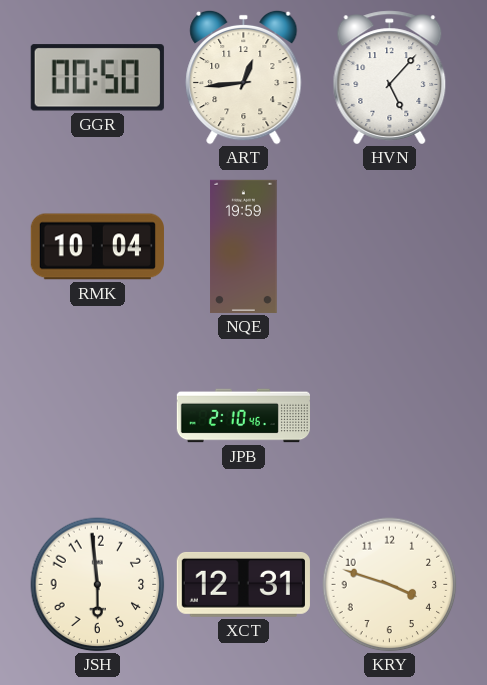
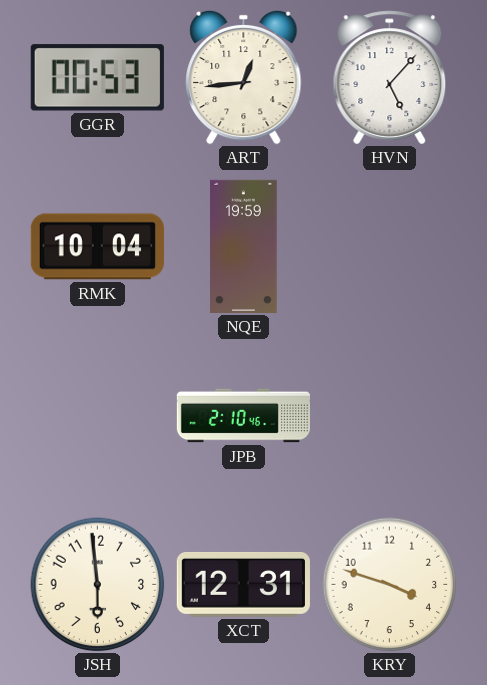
GGR: 00:50 -> 00:53 (97, 78)
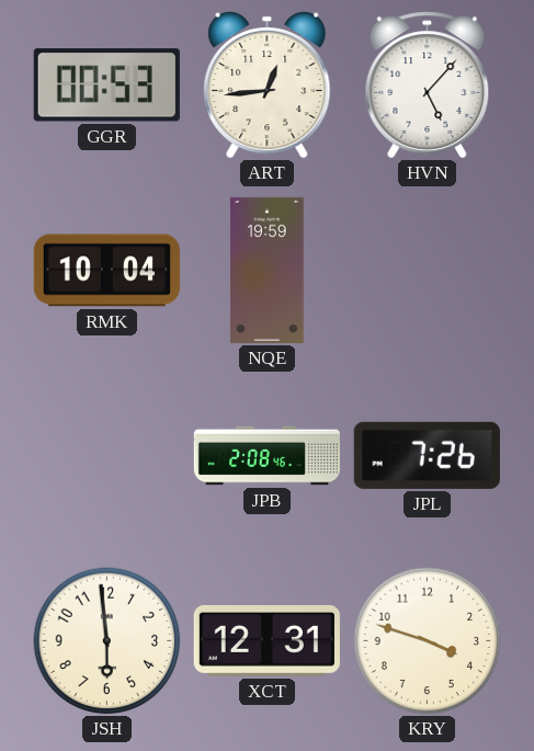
JPB: 2:10 -> 2:08 (266, 456)
JPL: none -> 7:26 (427, 455)
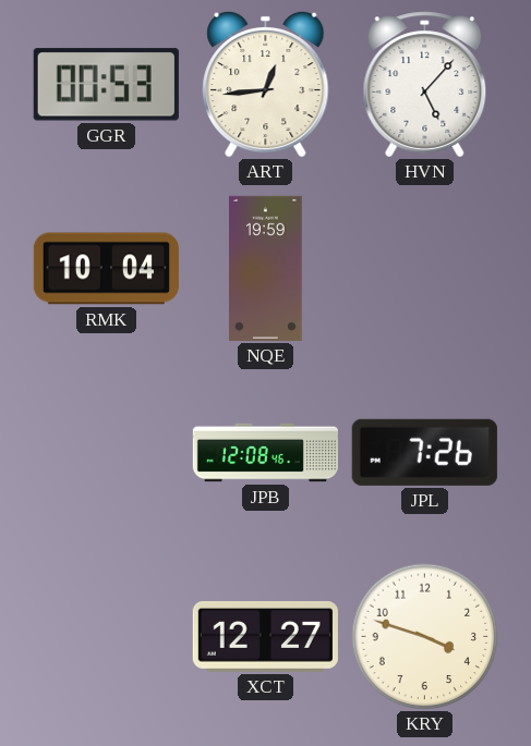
JPB: 2:08 -> 12:08 (265, 453)
JSH: 5:59 -> none (107, 641)
XCT: 12:31 -> 12:27 (265, 636)
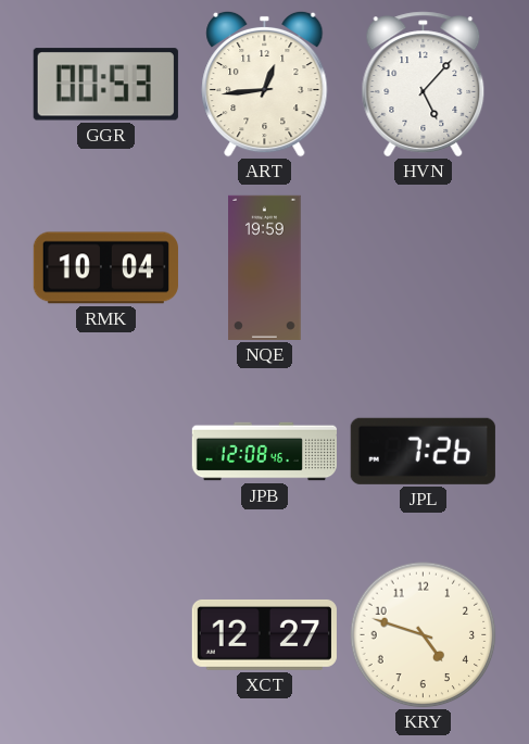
KRY: 3:48 -> 4:48 (424, 635)
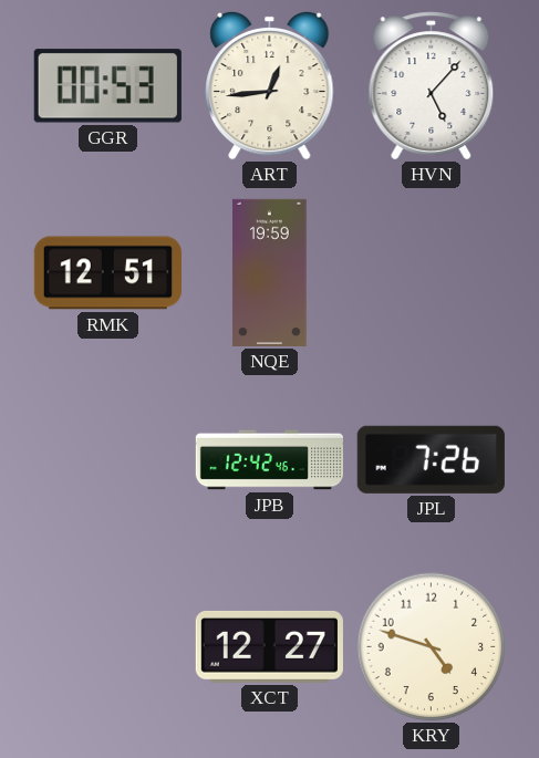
RMK: 10:04 -> 12:51 (107, 273)
JPB: 12:08 -> 12:42 (269, 460)
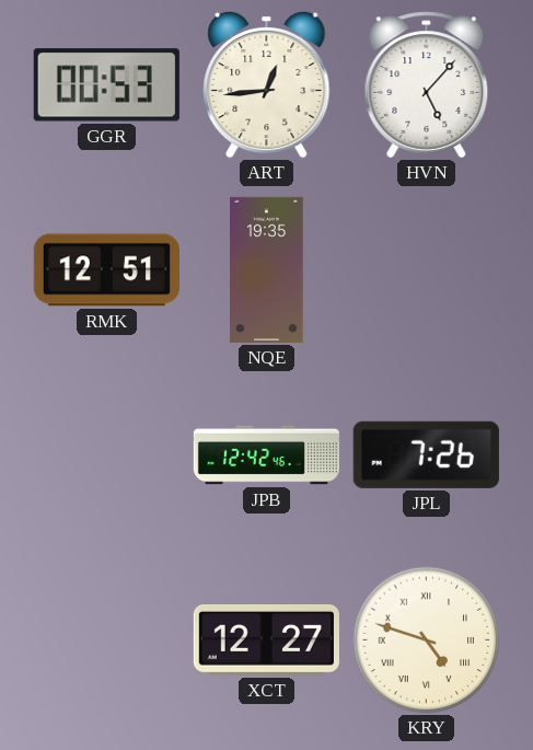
NQE: 19:59 -> 19:35 (267, 269)
KRY numerals: Arabic -> Roman (427, 641)
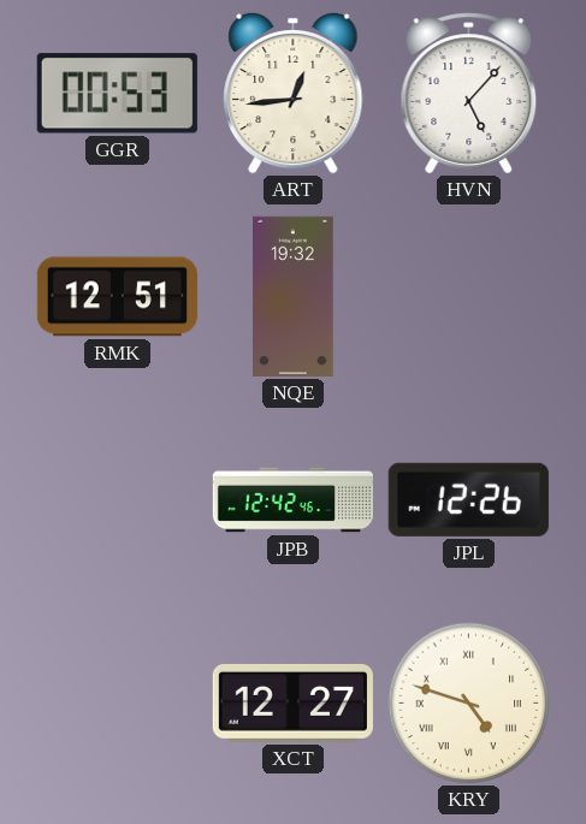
NQE: 19:35 -> 19:32 (294, 296)
JPL: 7:26 -> 12:26 (468, 499)
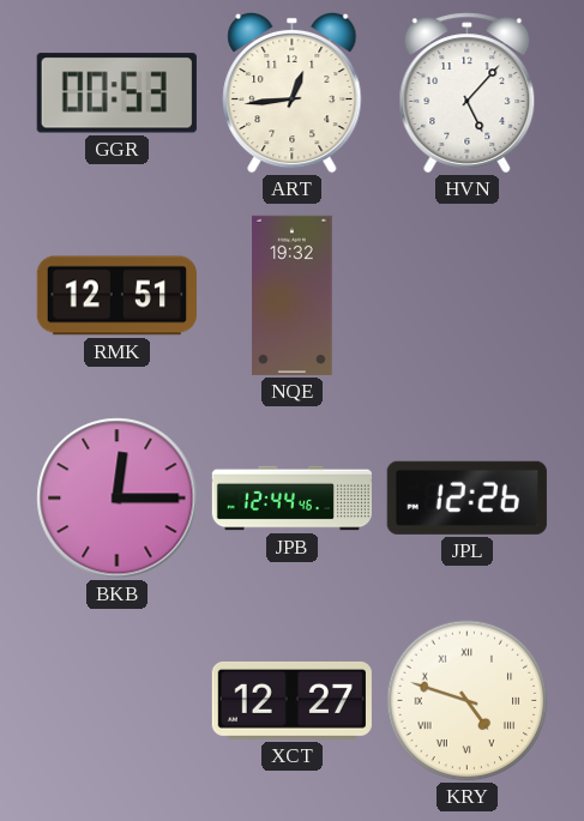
BKB: none -> 12:15 (118, 499)
JPB: 12:42 -> 12:44 (291, 499)
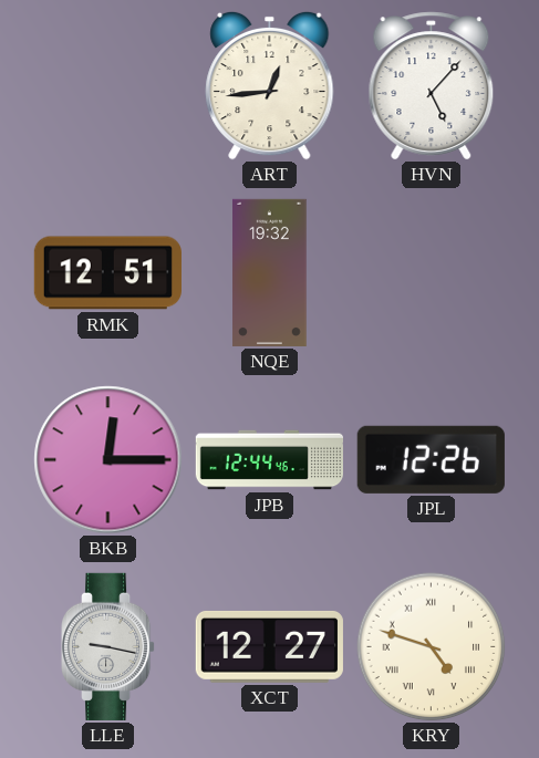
GGR: 00:53 -> none (116, 93)
LLE: none -> 9:17 (110, 646)
